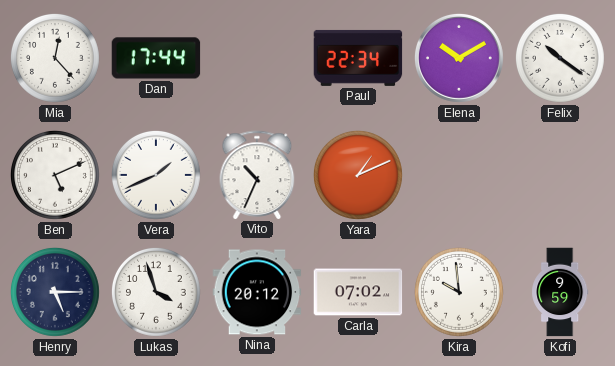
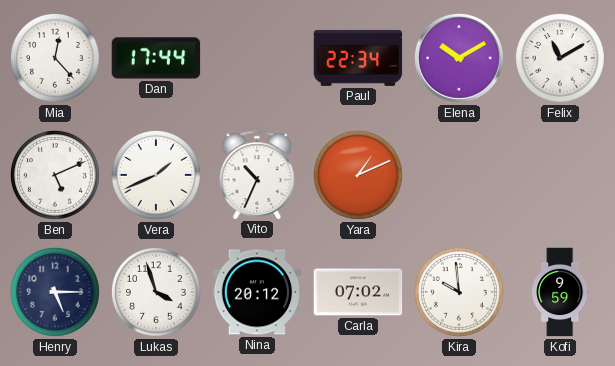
Felix: 10:21 -> 11:10 (560, 58)
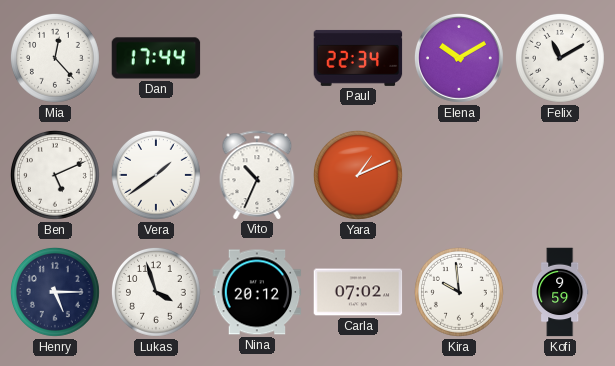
Vera: 1:41 -> 1:39 (156, 175)
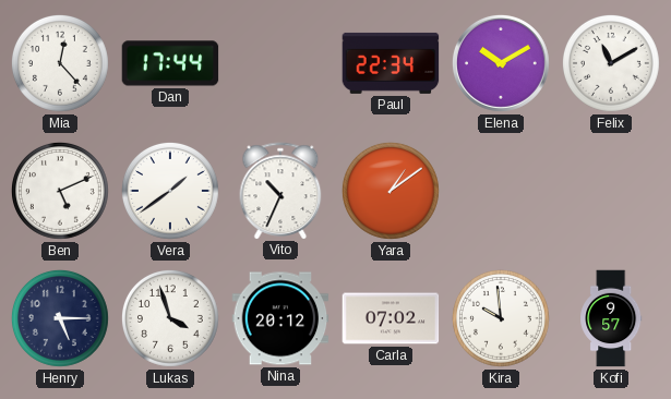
Yara: 1:11 -> 1:09 (391, 191)
Kofi: 9:59 -> 9:57 (611, 318)
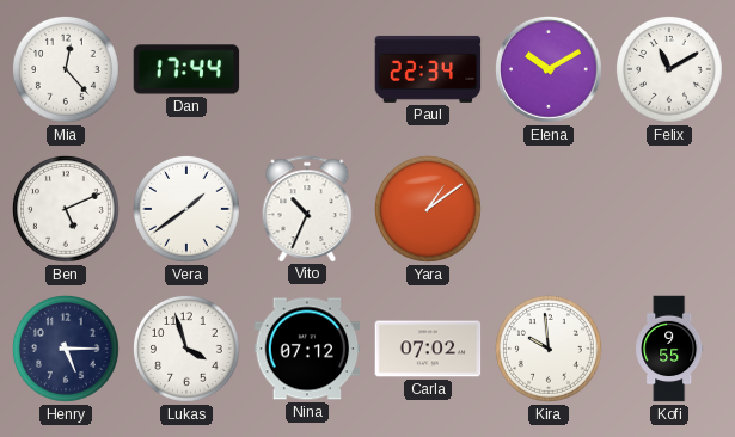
Nina: 20:12 -> 07:12 (307, 349)
Kofi: 9:57 -> 9:55 (669, 349)
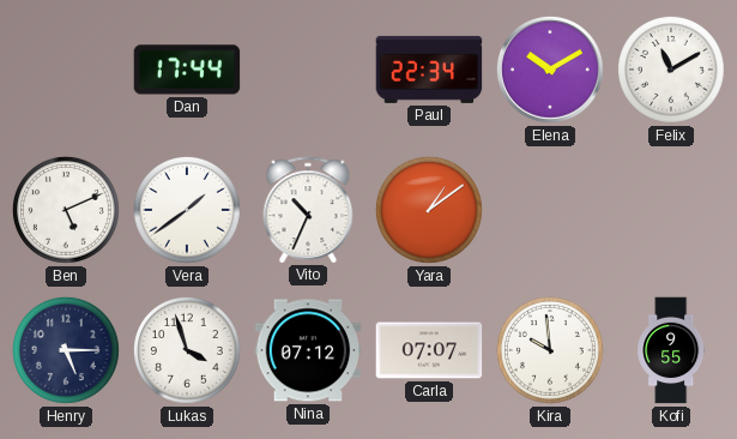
Mia: 12:23 -> none (66, 69)
Carla: 07:02 -> 07:07 (429, 350)
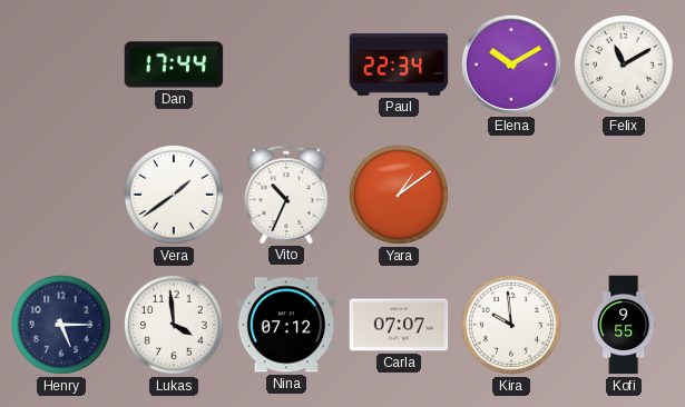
Ben: 5:11 -> none (66, 210)
Lukas: 3:57 -> 3:59 (174, 325)
